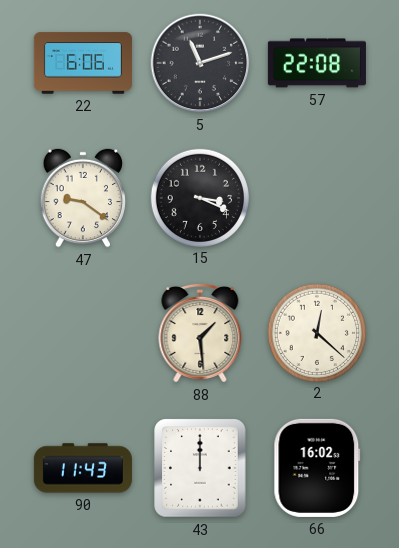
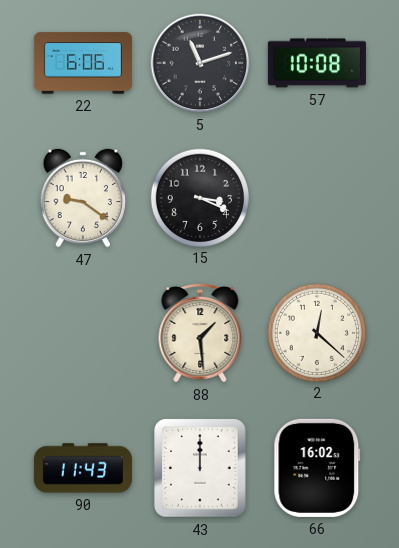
57: 22:08 -> 10:08 (317, 63)
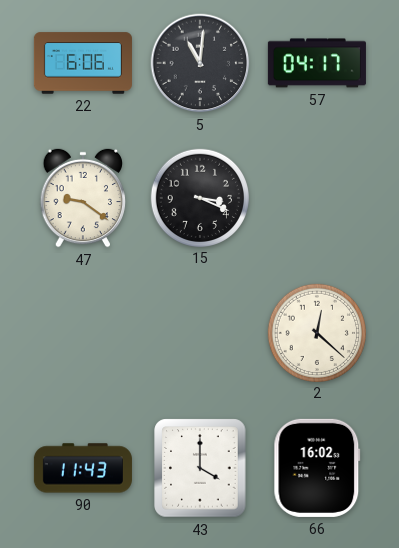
5: 11:12 -> 11:01 (200, 63)
57: 10:08 -> 04:17 (317, 63)
88: 1:29 -> none (200, 333)
43: 12:00 -> 4:00 (200, 468)
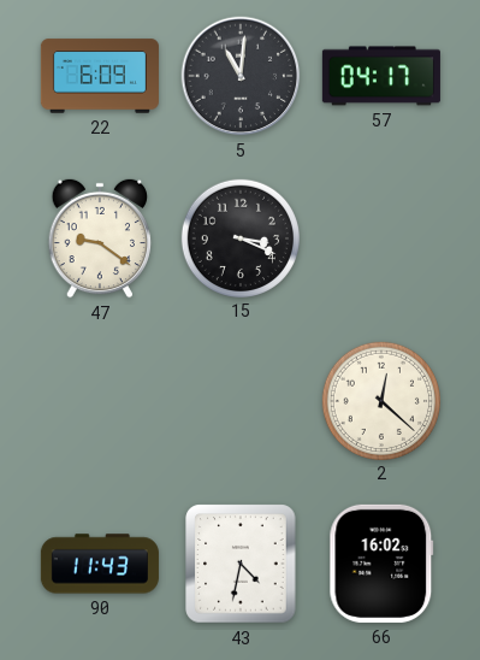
22: 6:06 -> 6:09 (100, 76)
43: 4:00 -> 4:32 (241, 564)
